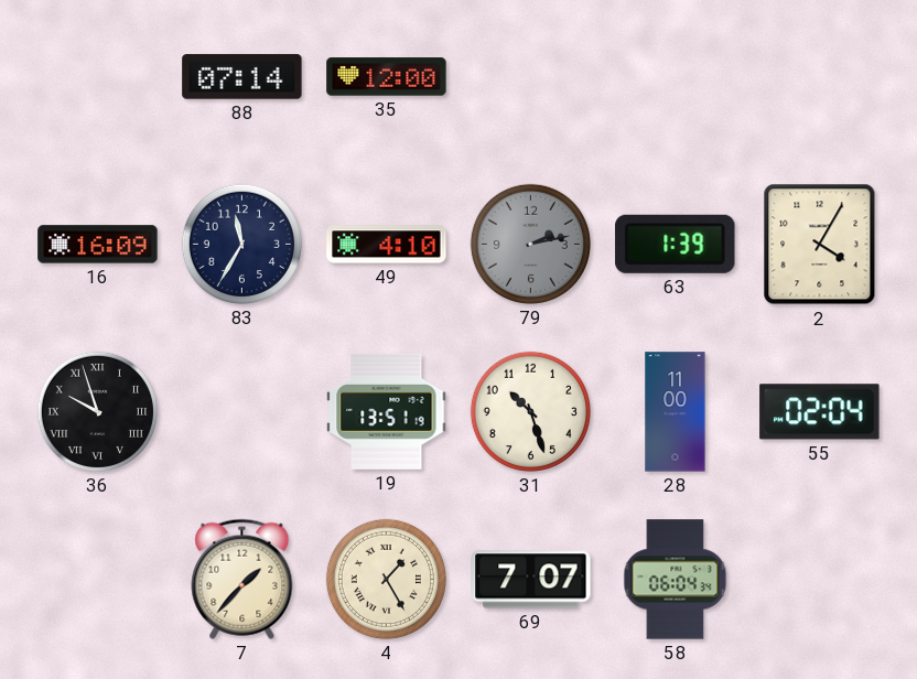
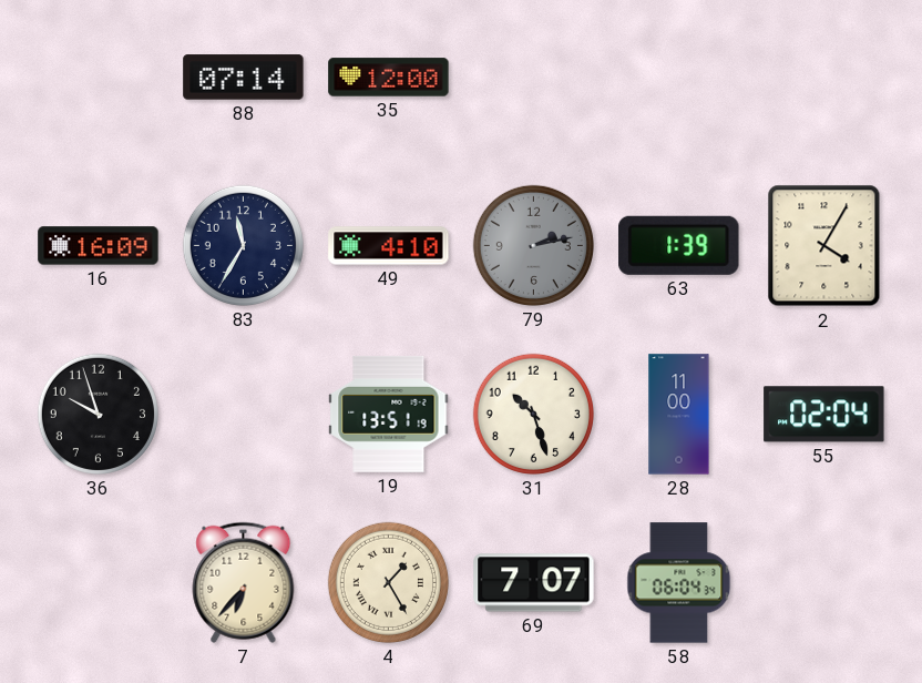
36 numerals: Roman -> Arabic (98, 414)
7: 1:37 -> 6:37 (244, 582)
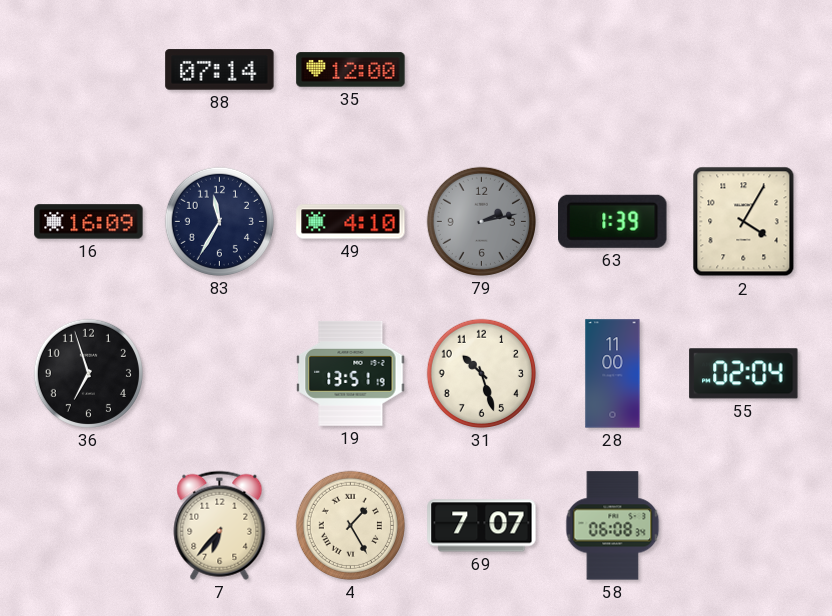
36: 9:57 -> 6:57 (88, 373)
58: 06:04 -> 06:08 (613, 526)
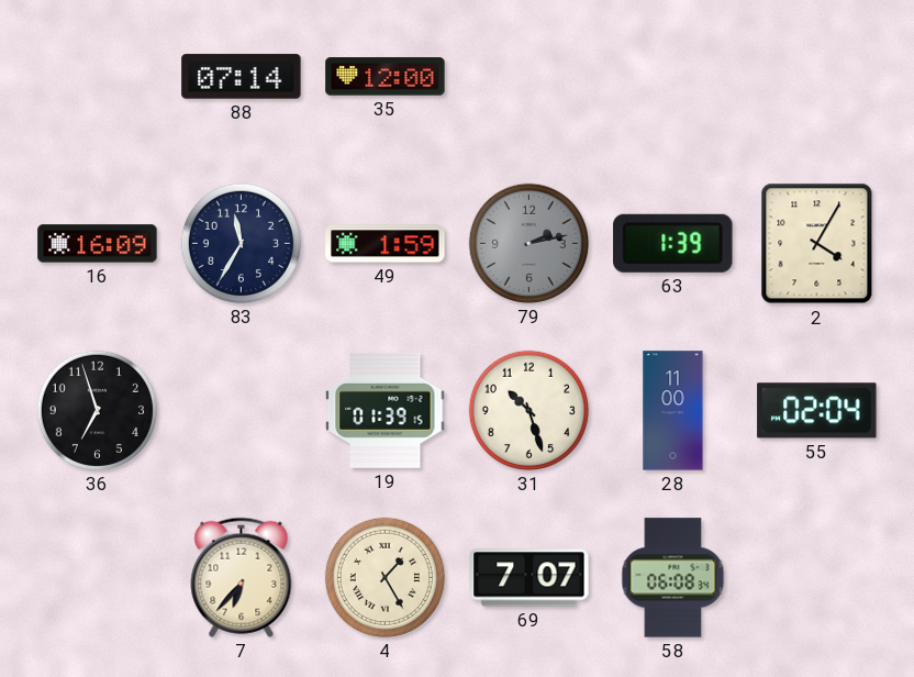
49: 4:10 -> 1:59 (386, 244)
19: 13:51 -> 01:39 (386, 410)
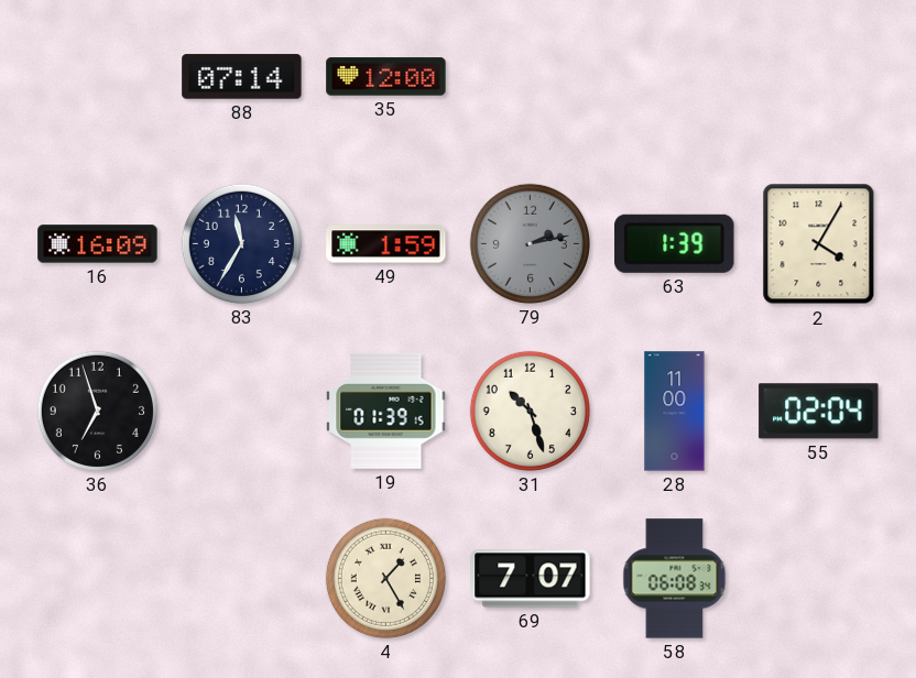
7: 6:37 -> none (242, 577)
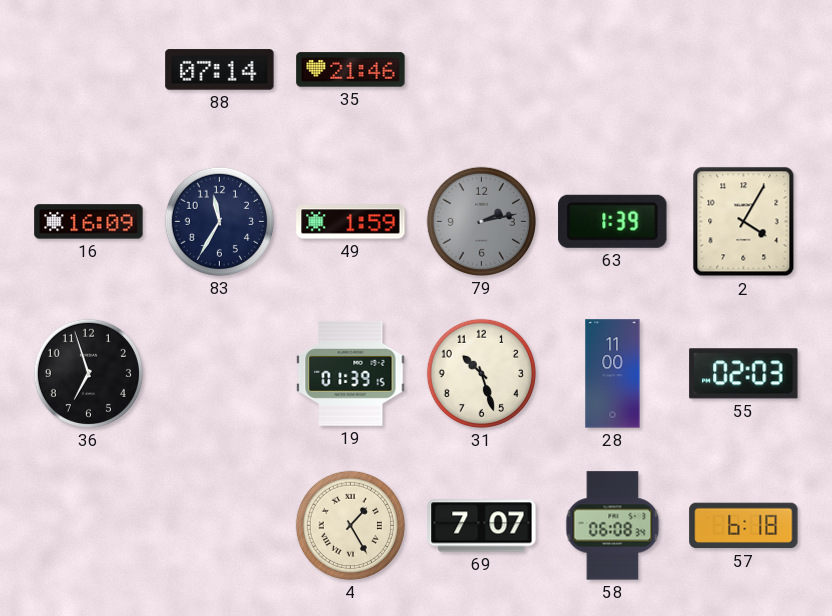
35: 12:00 -> 21:46 (351, 70)
55: 02:04 -> 02:03 (744, 374)
57: none -> 6:18 (744, 526)
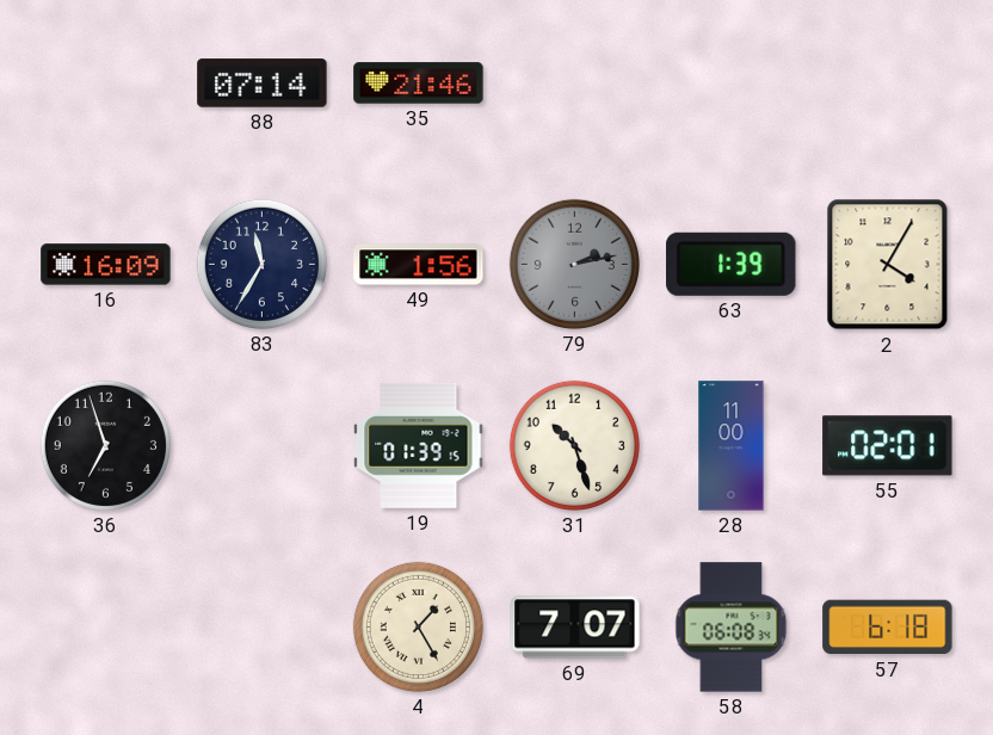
49: 1:59 -> 1:56 (419, 265)
55: 02:03 -> 02:01 (888, 446)
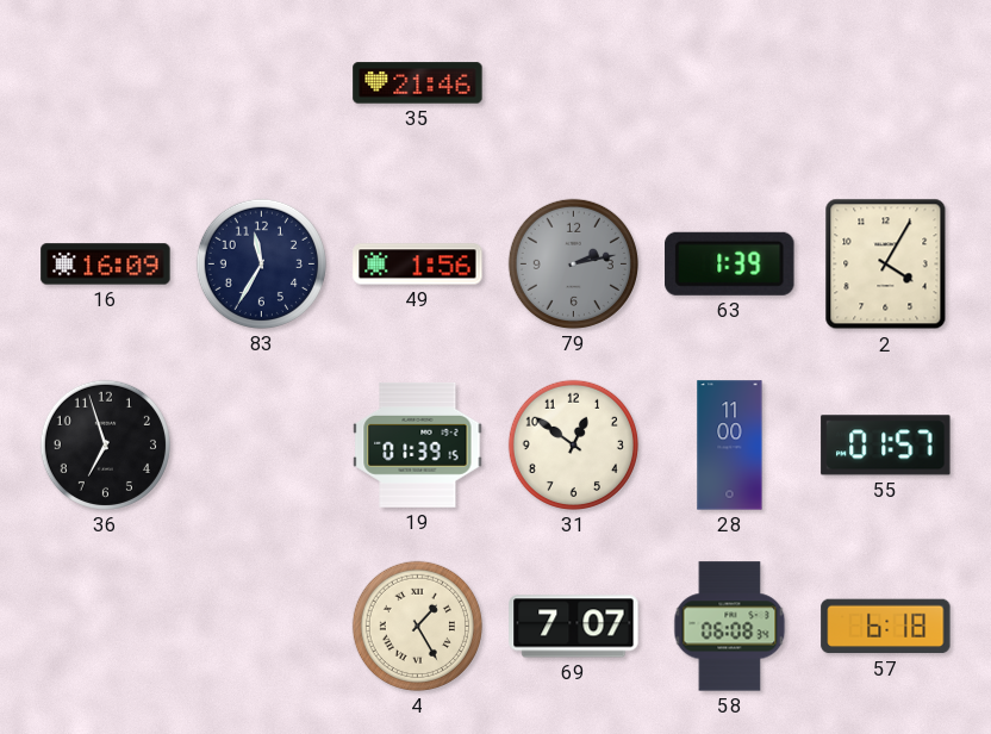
88: 07:14 -> none (263, 84)
31: 10:27 -> 12:51 (573, 444)
55: 02:01 -> 01:57 (886, 446)
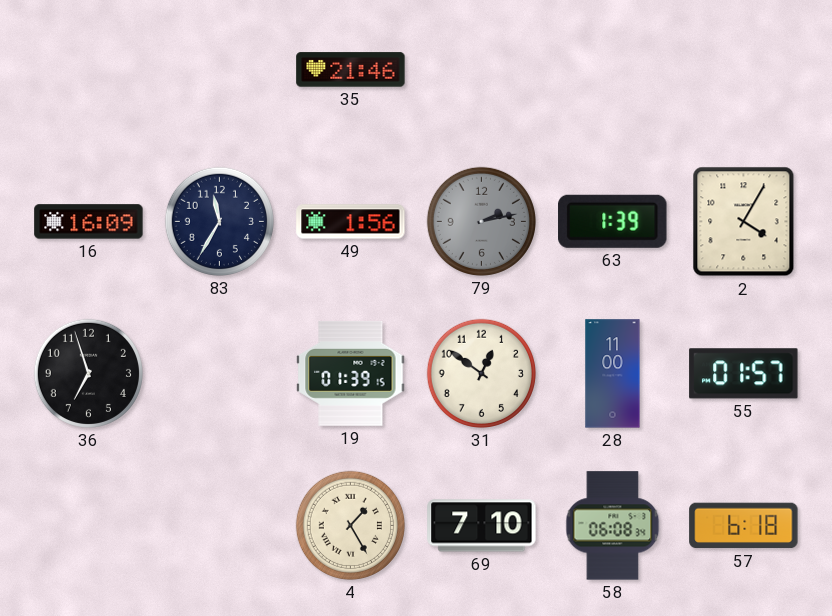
69: 7:07 -> 7:10 (482, 526)
